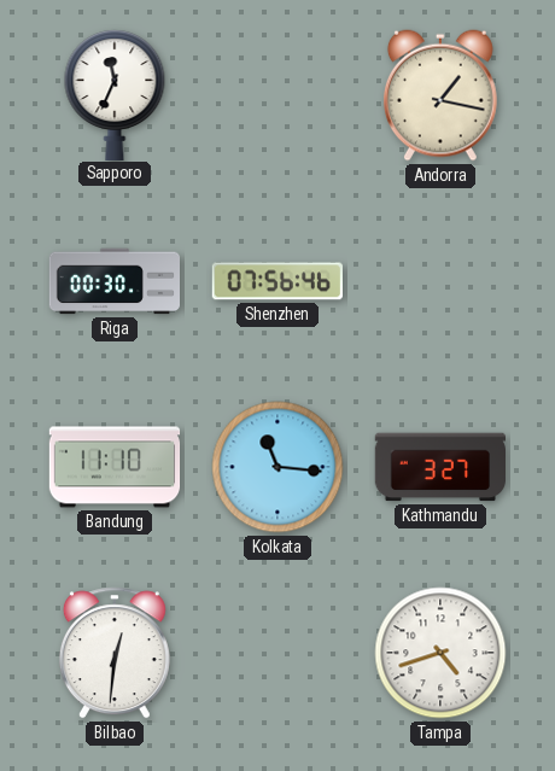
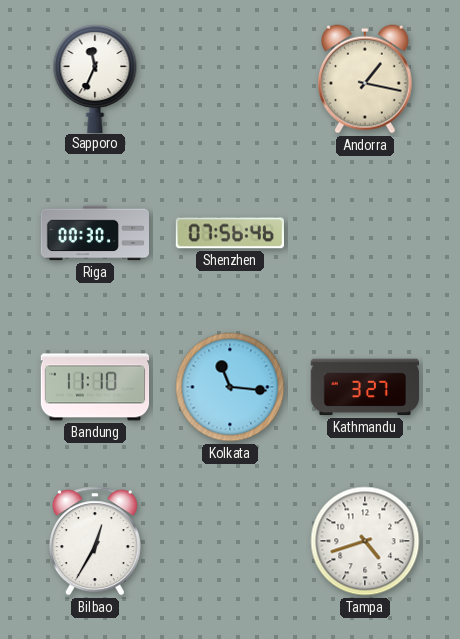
Bilbao: 12:31 -> 12:35 (95, 541)
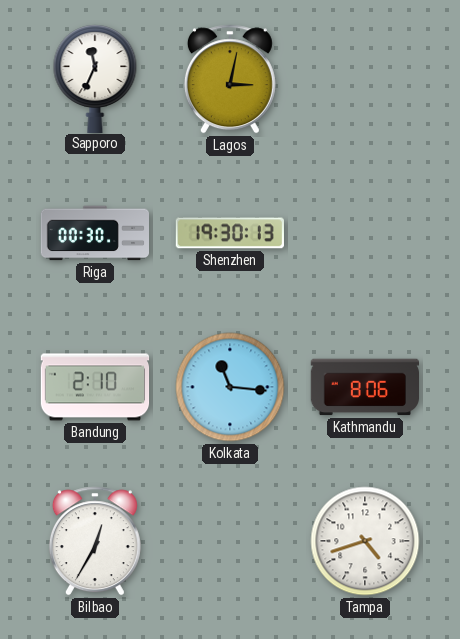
Lagos: none -> 3:02 (230, 79)
Andorra: 1:17 -> none (365, 79)
Shenzhen: 07:56 -> 19:30 (230, 233)
Bandung: 11:10 -> 2:10 (95, 387)
Kathmandu: 3:27 -> 8:06 (364, 387)
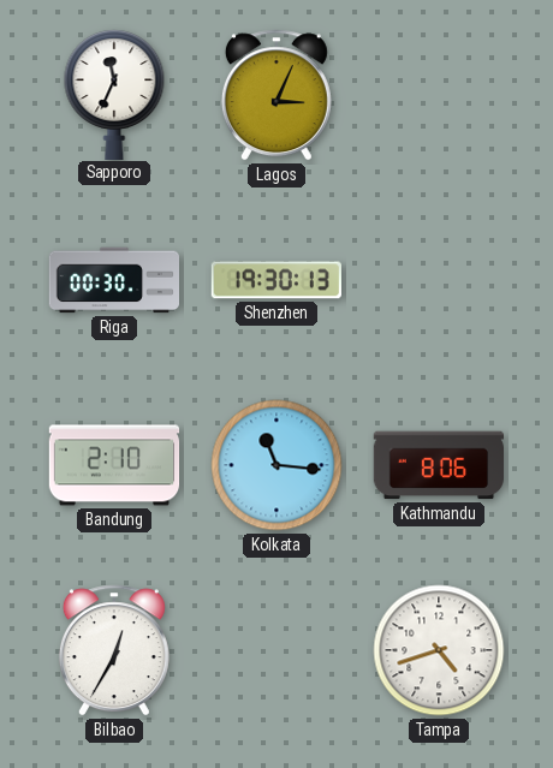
Lagos: 3:02 -> 3:04 (276, 95)
